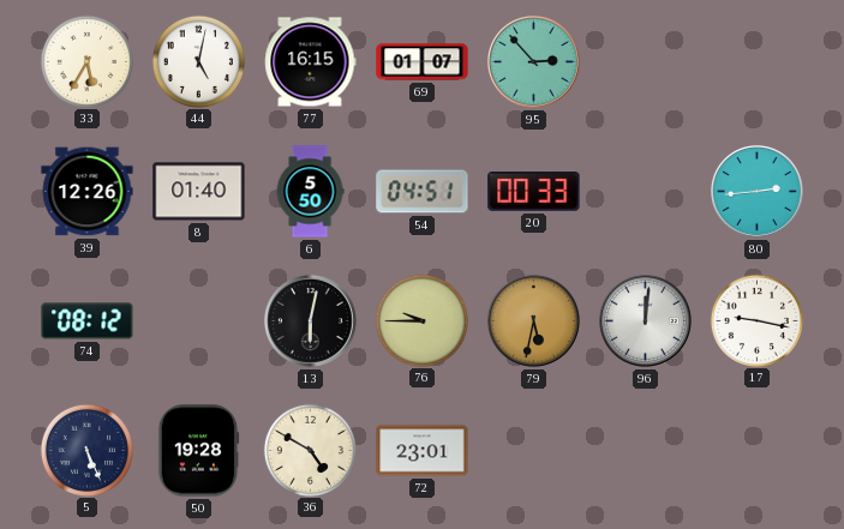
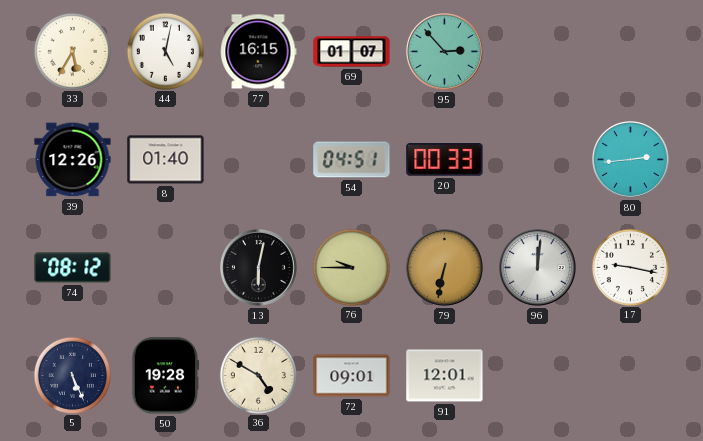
6: 5:50 -> none (310, 192)
79: 5:32 -> 6:32 (445, 268)
72: 23:01 -> 09:01 (352, 376)
91: none -> 12:01 (445, 376)
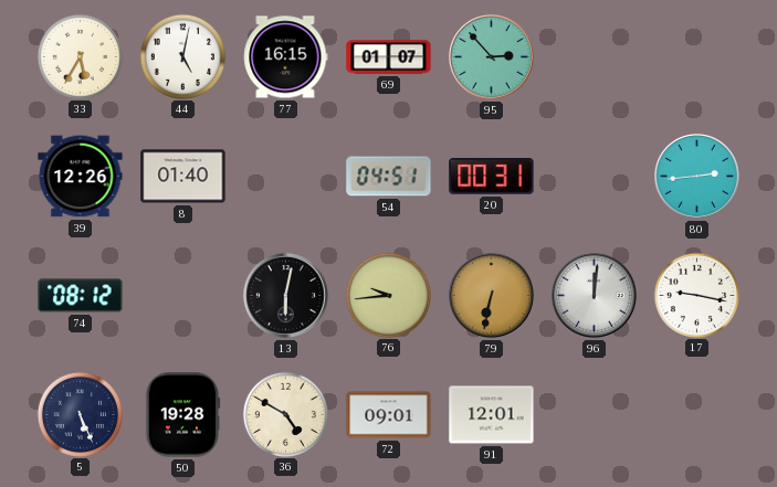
20: 00:33 -> 00:31 (492, 177)
76: 9:45 -> 9:44 (388, 295)
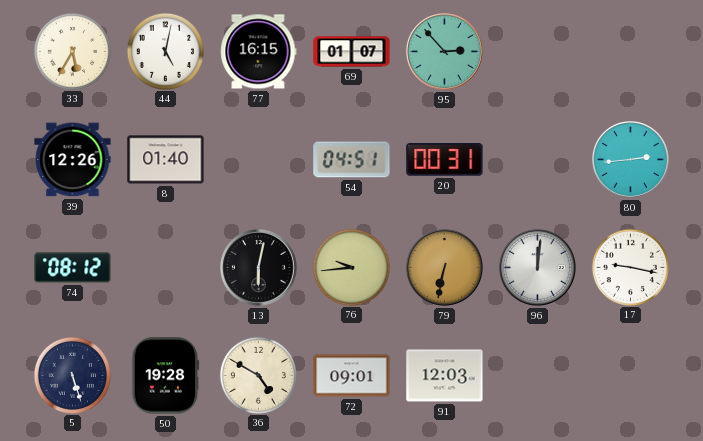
5: 5:26 -> 5:27 (72, 375)
91: 12:01 -> 12:03 (445, 376)
